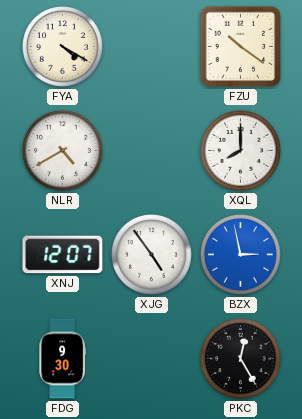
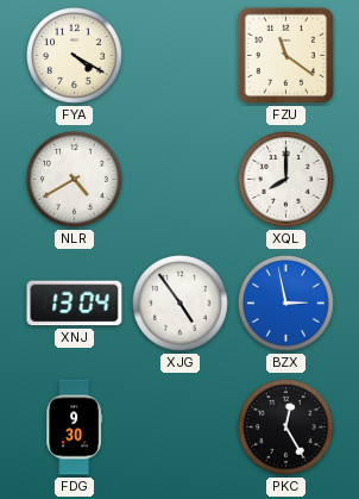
FZU: 10:21 -> 11:21 (286, 56)
XNJ: 12:07 -> 13:04 (75, 304)
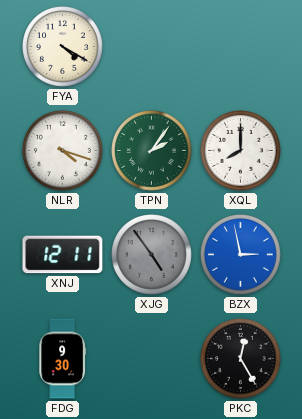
FZU: 11:21 -> none (286, 56)
NLR: 4:40 -> 4:18 (63, 151)
TPN: none -> 2:06 (152, 151)
XNJ: 13:04 -> 12:11 (63, 255)
XJG dial: white -> grey (152, 255)
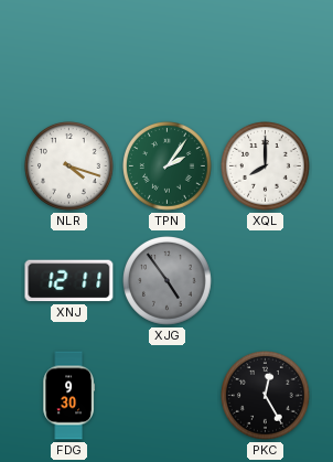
FYA: 4:20 -> none (63, 47)
BZX: 2:58 -> none (241, 255)
